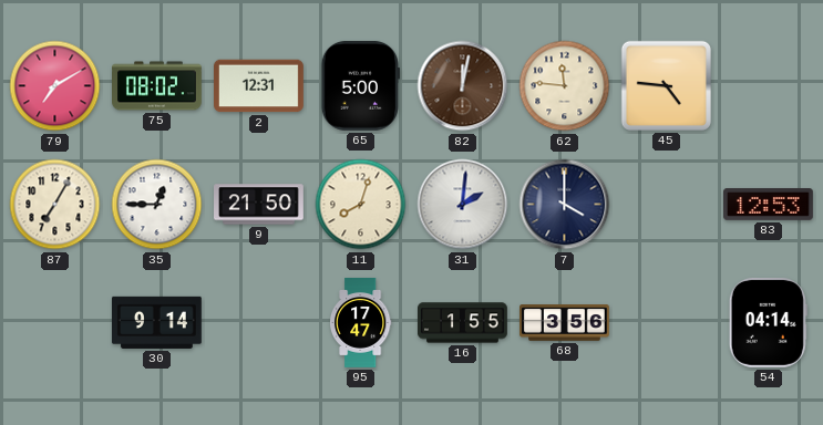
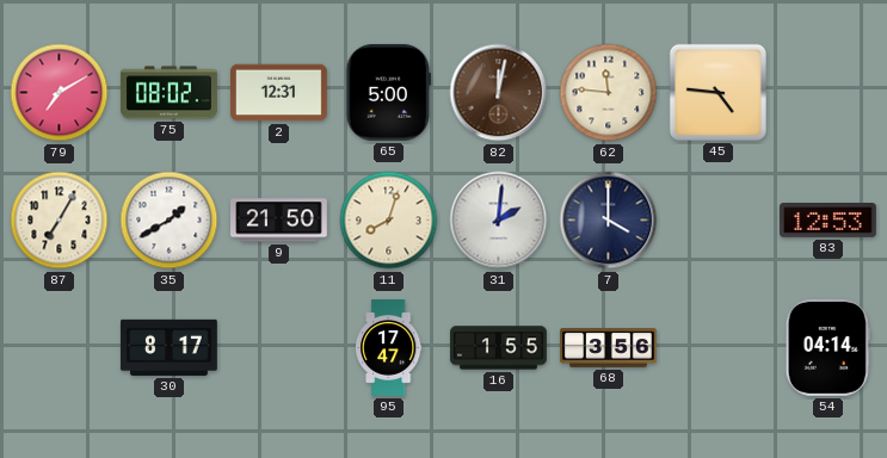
35: 12:45 -> 1:40 (170, 221)
30: 9:14 -> 8:17 (170, 347)
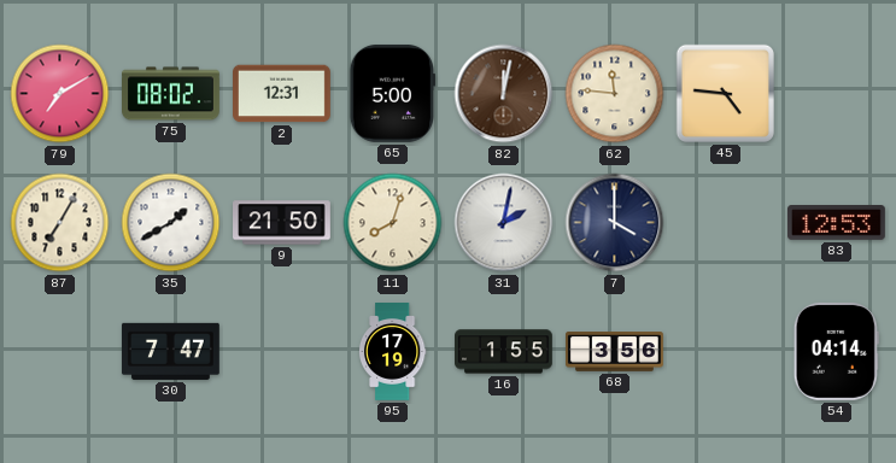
31: 2:01 -> 2:02 (504, 223)
30: 8:17 -> 7:47 (171, 351)
95: 17:47 -> 17:19 (392, 352)
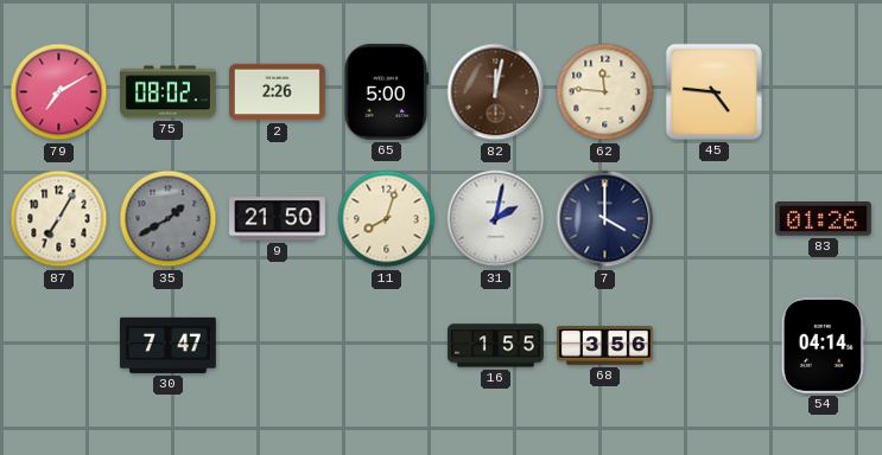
2: 12:31 -> 2:26 (278, 92)
35 dial: white -> grey (169, 219)
83: 12:53 -> 01:26 (824, 219)
95: 17:19 -> none (392, 352)
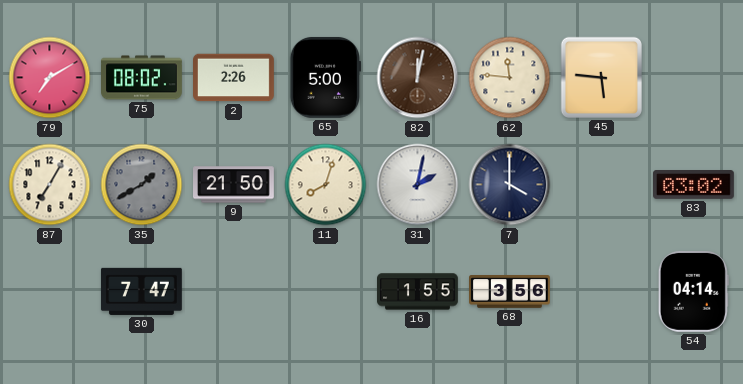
45: 4:46 -> 5:46 (601, 77)
83: 01:26 -> 03:02 (694, 185)
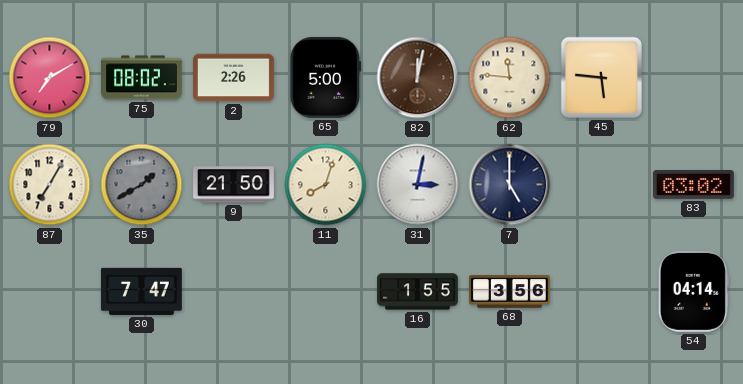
31: 2:02 -> 3:02 (418, 185)
7: 4:00 -> 5:00 (510, 185)
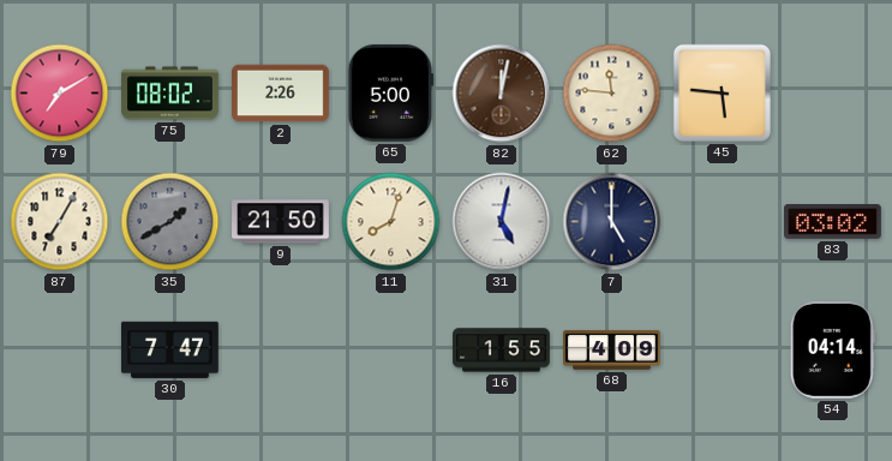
31: 3:02 -> 5:02 (502, 222)
68: 3:56 -> 4:09 (612, 351)
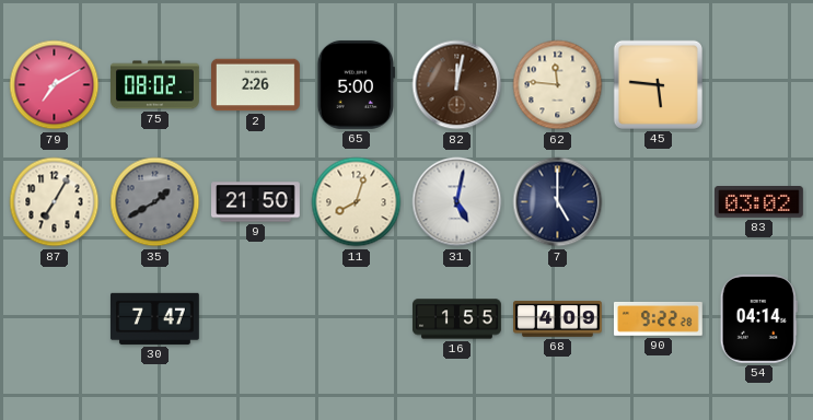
90: none -> 9:22 (658, 319)
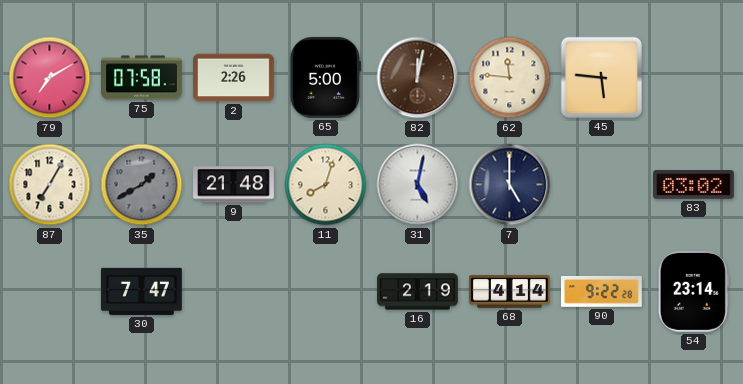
75: 08:02 -> 07:58 (142, 78)
9: 21:50 -> 21:48 (234, 185)
16: 1:55 -> 2:19 (418, 292)
68: 4:09 -> 4:14 (510, 292)
54: 04:14 -> 23:14 (693, 291)
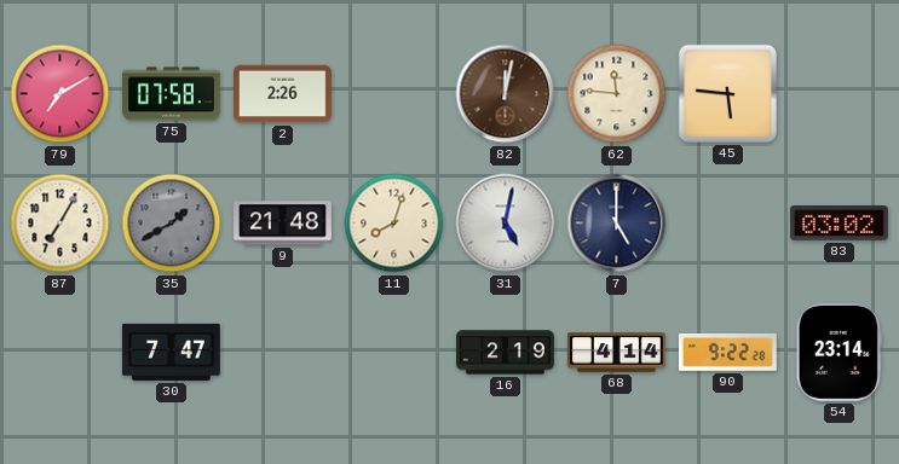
65: 5:00 -> none (325, 77)
